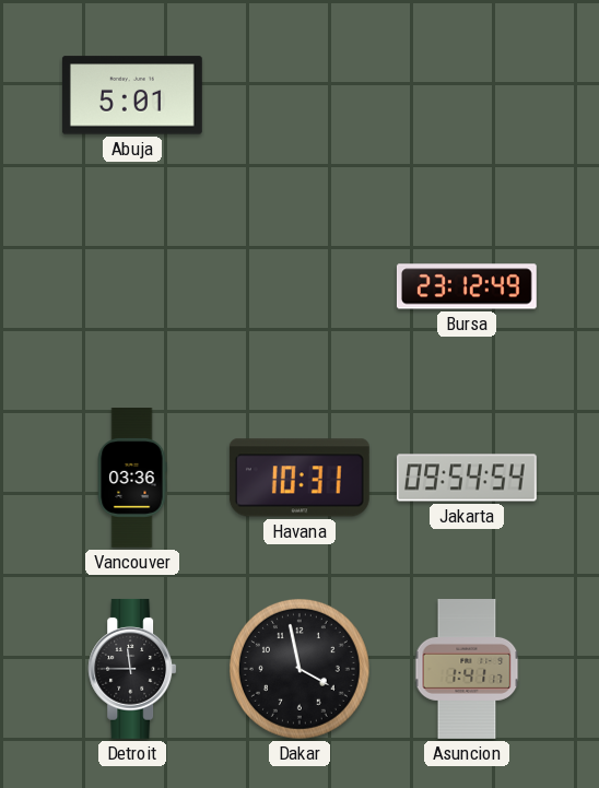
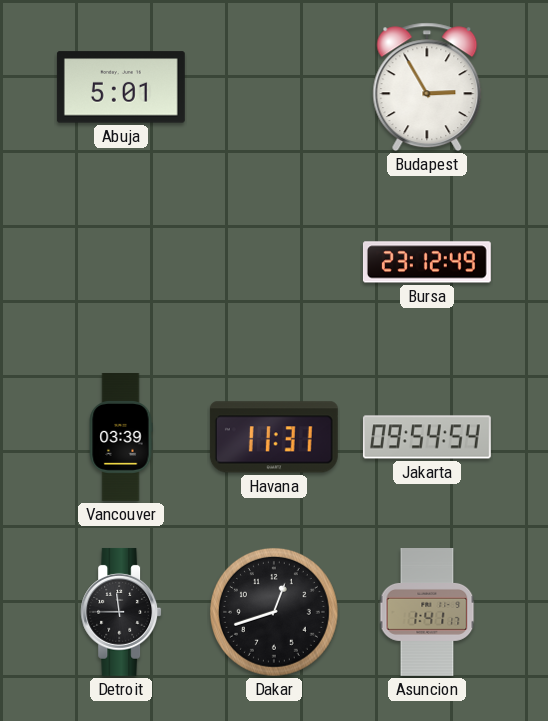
Budapest: none -> 2:55 (427, 87)
Vancouver: 03:36 -> 03:39 (121, 438)
Havana: 10:31 -> 11:31 (274, 437)
Dakar: 3:58 -> 12:42 (274, 612)
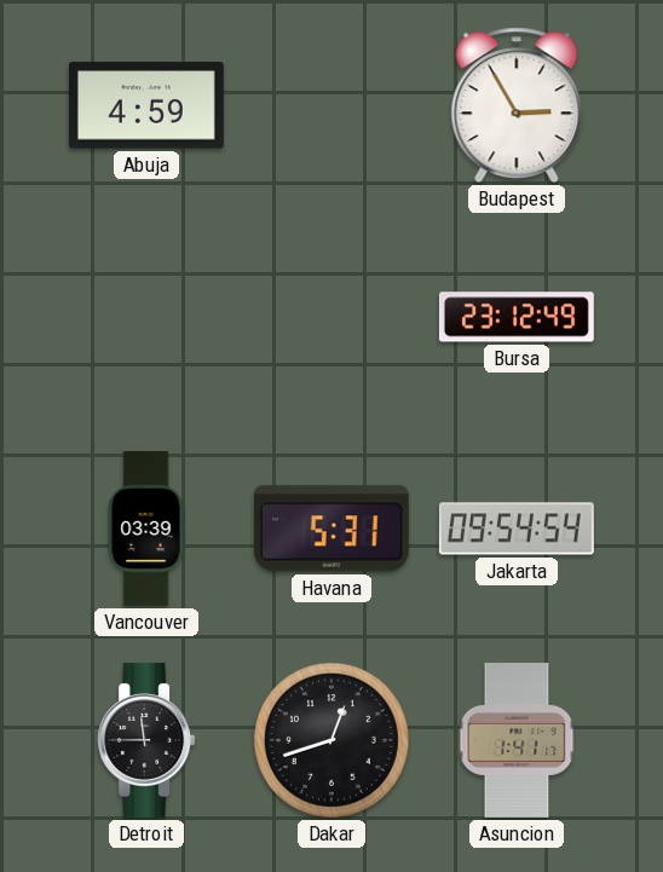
Abuja: 5:01 -> 4:59 (146, 105)
Havana: 11:31 -> 5:31 (331, 529)
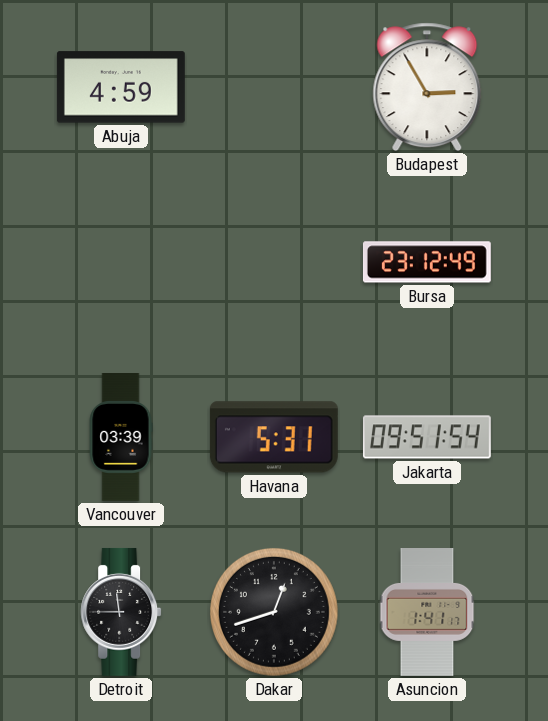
Jakarta: 09:54 -> 09:51 (427, 437)
